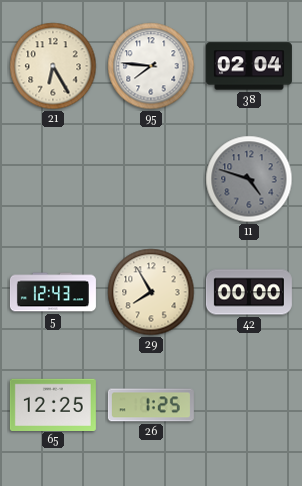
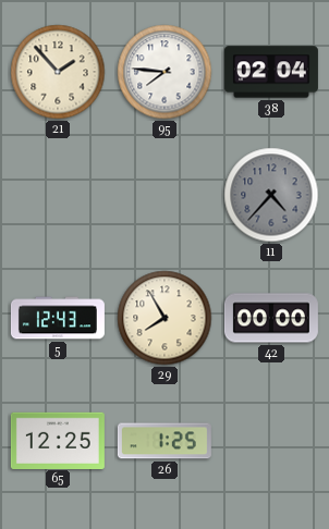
21: 6:25 -> 1:53 (58, 72)
11: 4:48 -> 4:37 (271, 195)
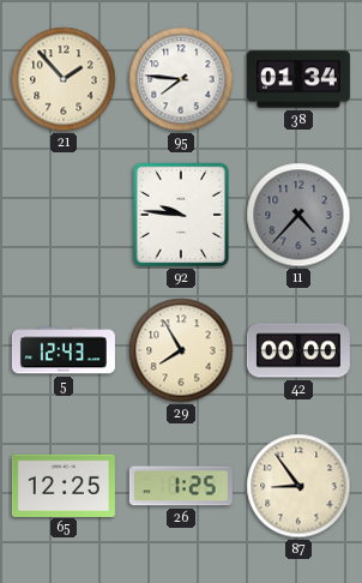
38: 02:04 -> 01:34 (298, 79)
92: none -> 9:46 (181, 215)
87: none -> 8:54 (298, 486)
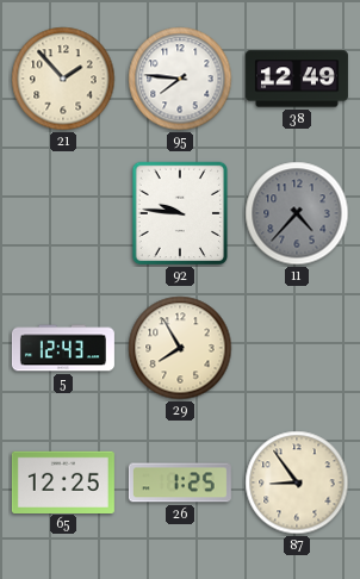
38: 01:34 -> 12:49 (297, 79)
42: 00:00 -> none (298, 350)
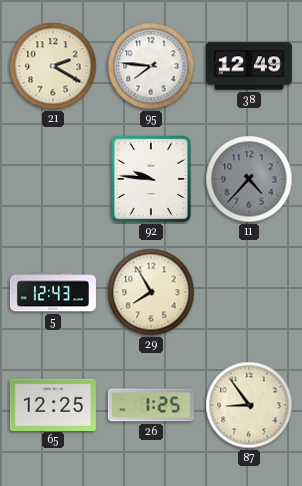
21: 1:53 -> 2:20 (53, 66)
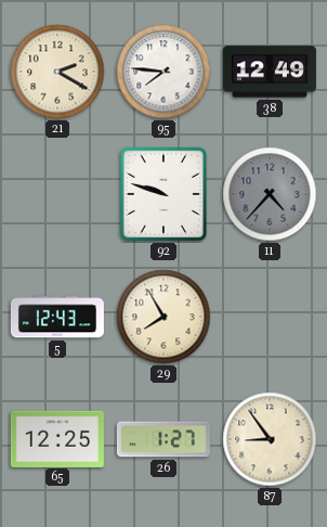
92: 9:46 -> 9:48 (163, 194)
26: 1:25 -> 1:27 (163, 439)
